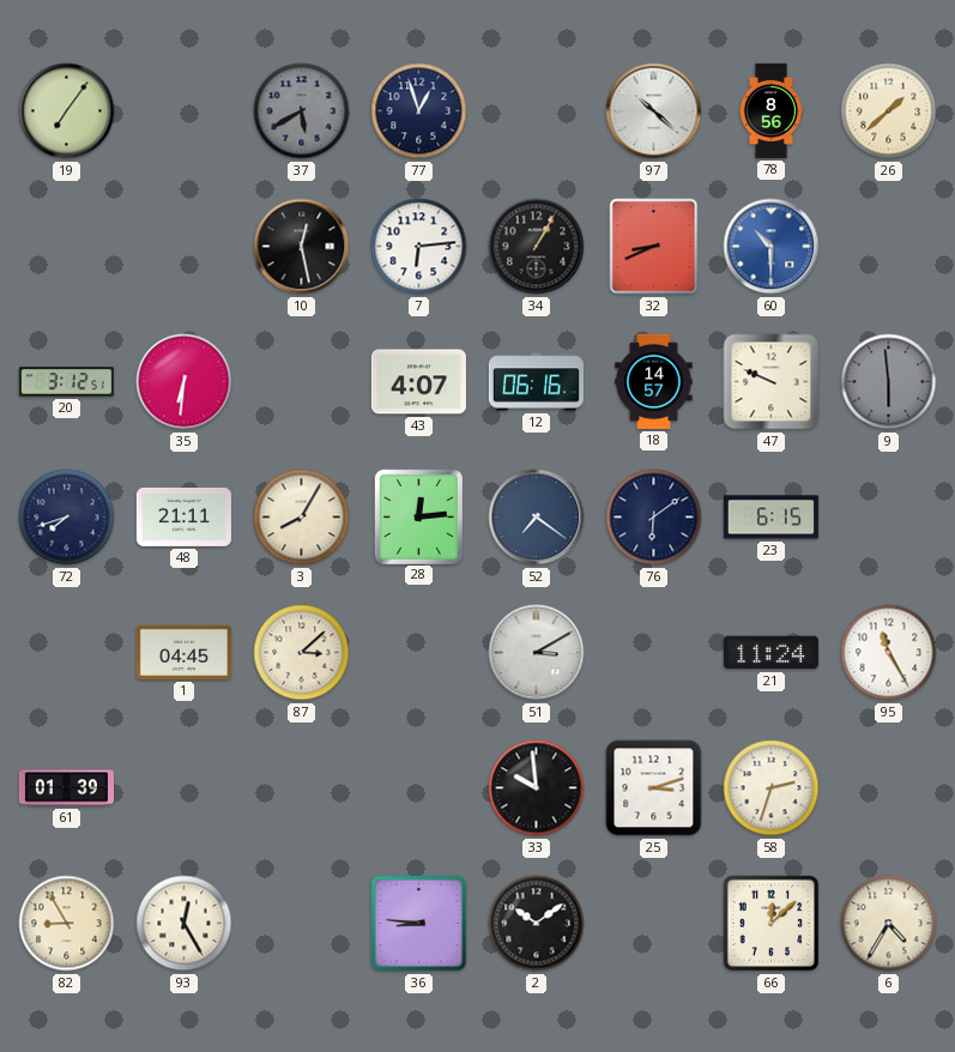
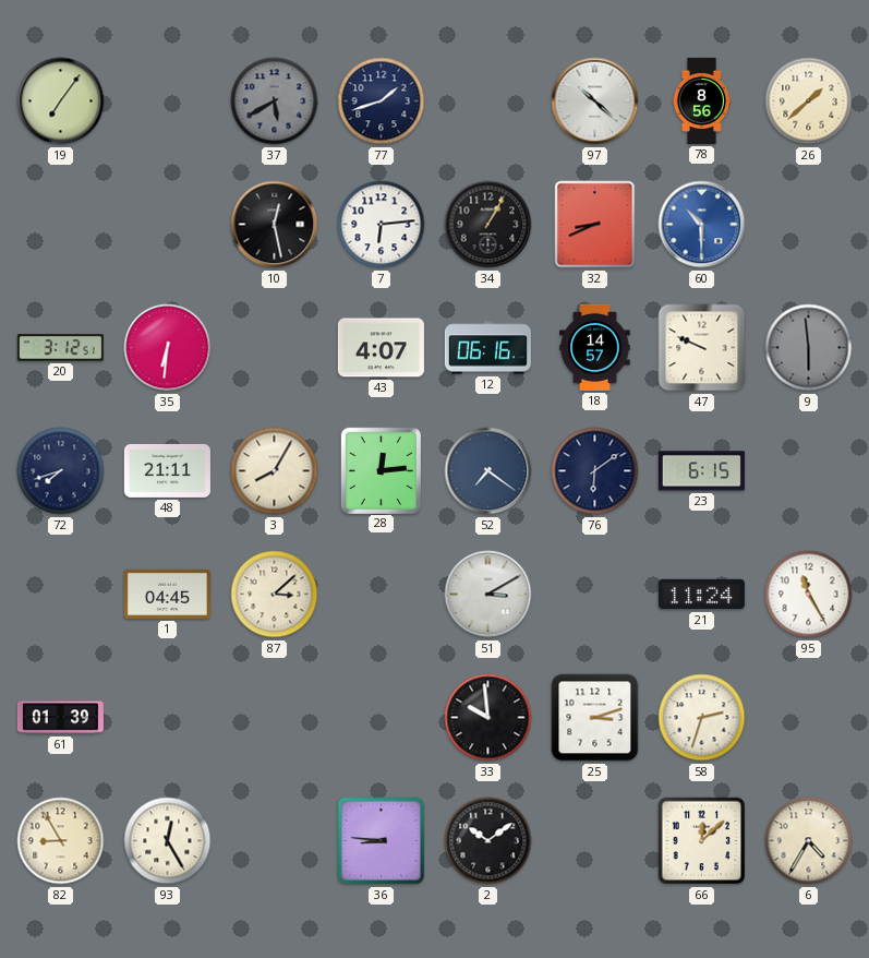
77: 12:57 -> 1:42 (382, 101)
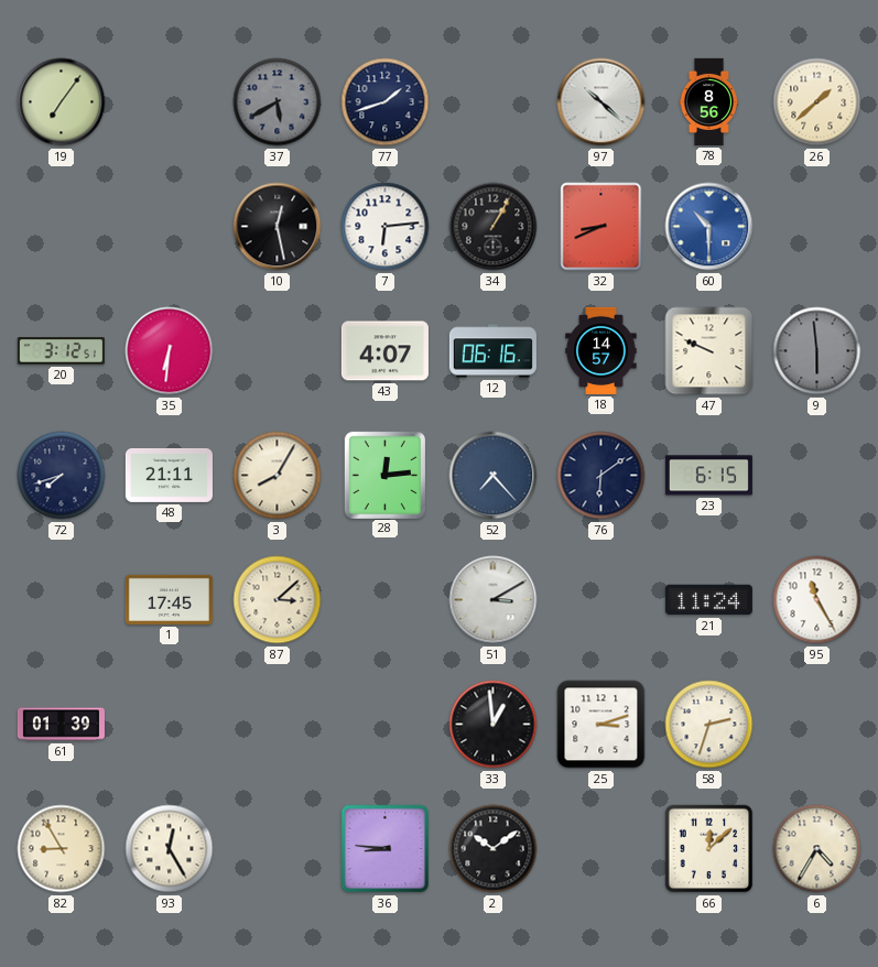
52: 7:21 -> 7:23 (494, 476)
1: 04:45 -> 17:45 (169, 599)
33: 9:59 -> 12:59 (494, 725)
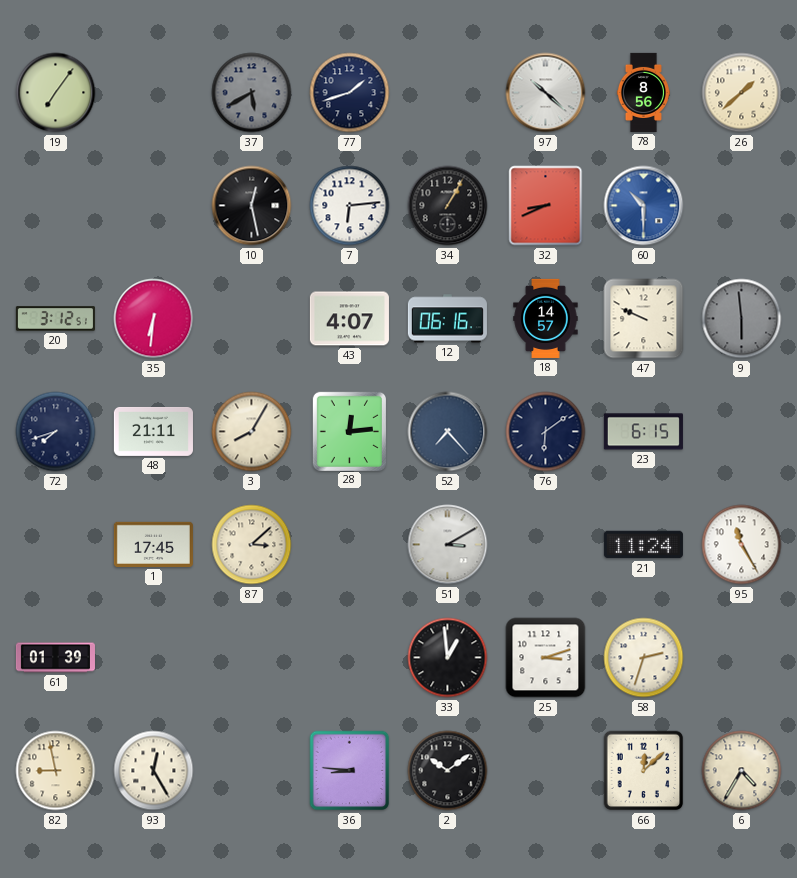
82: 8:55 -> 8:58 (56, 771)
